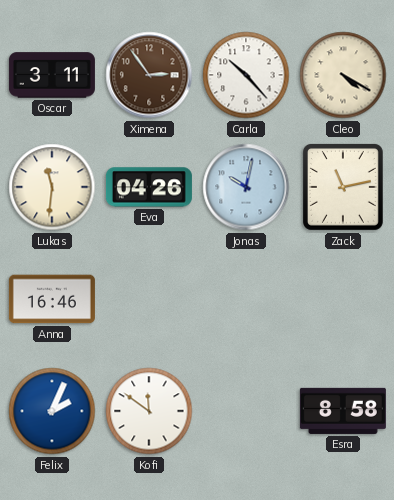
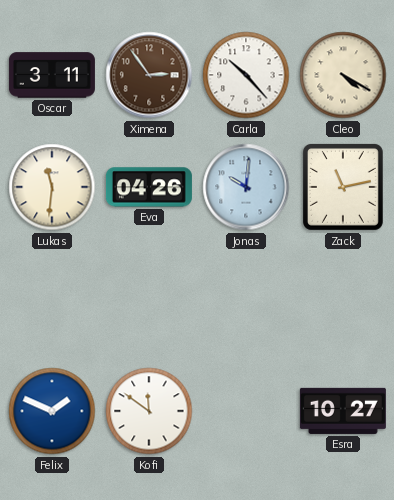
Jonas: 10:02 -> 10:01 (246, 187)
Anna: 16:46 -> none (52, 299)
Felix: 2:04 -> 1:49 (52, 411)
Esra: 8:58 -> 10:27 (343, 411)
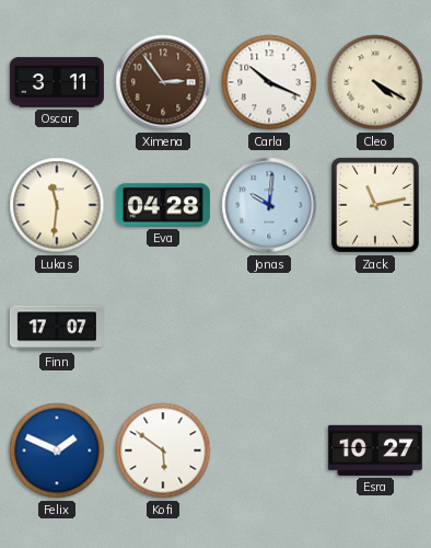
Carla: 10:23 -> 10:19 (269, 82)
Eva: 04:26 -> 04:28 (163, 205)
Finn: none -> 17:07 (57, 328)
Kofi: 11:51 -> 5:51 (163, 450)
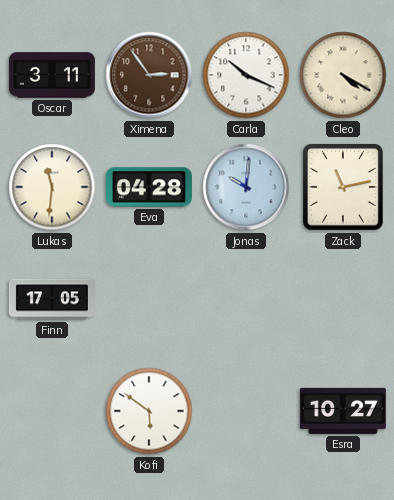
Finn: 17:07 -> 17:05 (52, 299)
Felix: 1:49 -> none (57, 450)
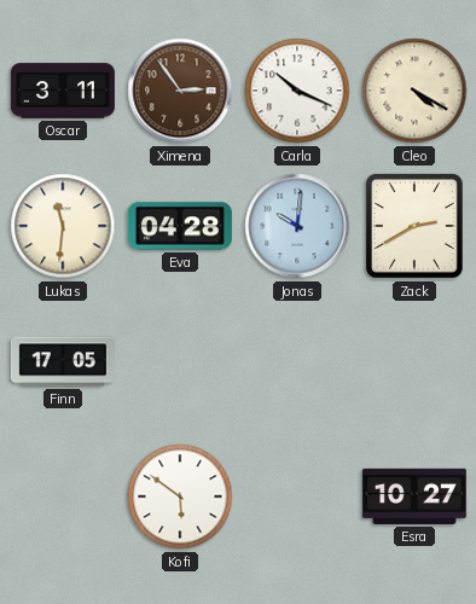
Zack: 11:13 -> 2:40 (414, 226)
